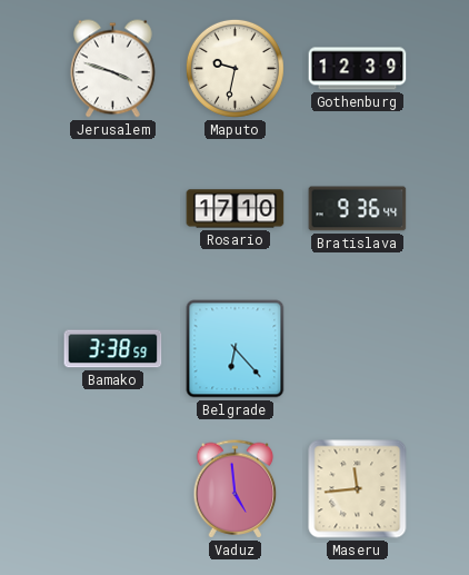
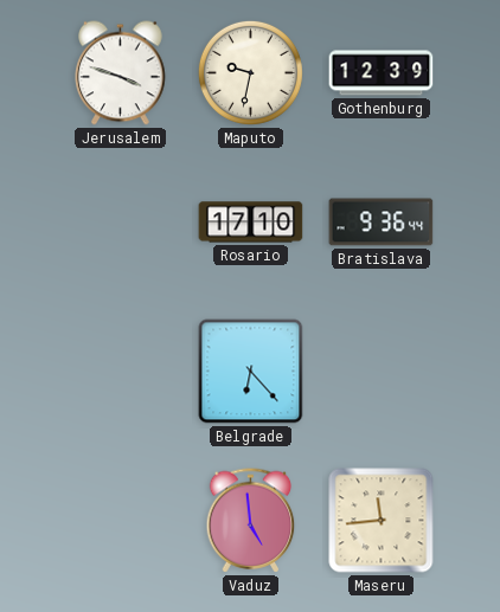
Bamako: 3:38 -> none (113, 349)
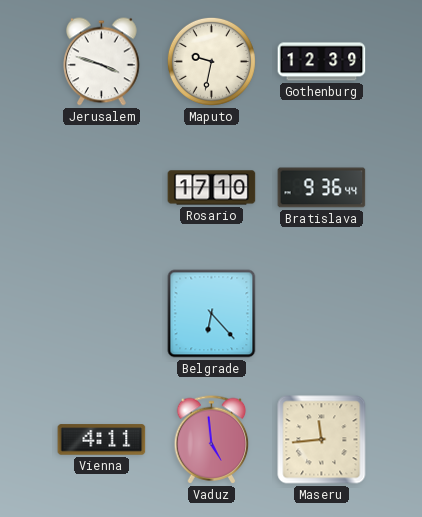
Vienna: none -> 4:11 (102, 440)
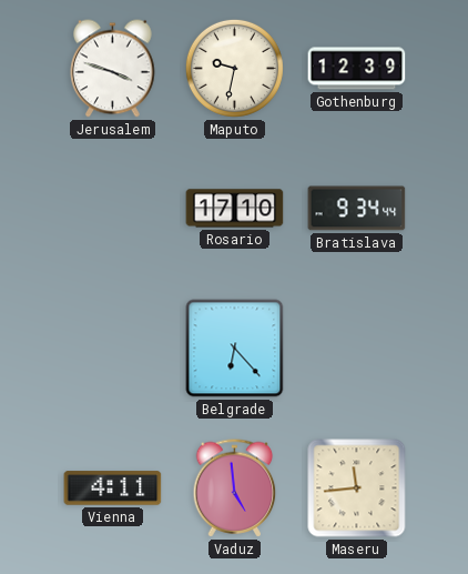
Bratislava: 9:36 -> 9:34 (357, 209)
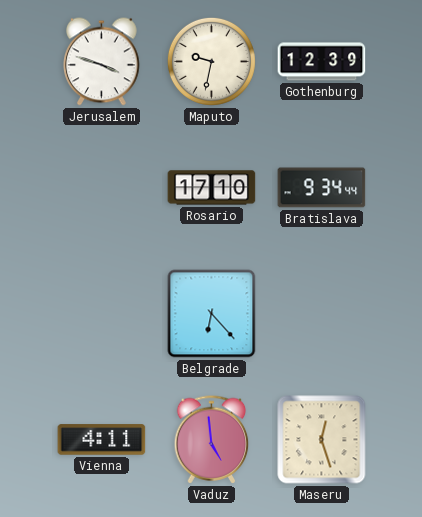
Maseru: 11:44 -> 12:27 (322, 440)
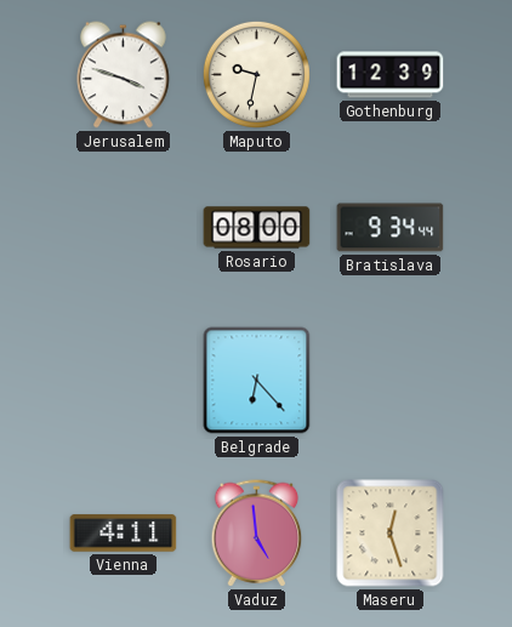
Rosario: 17:10 -> 08:00 (257, 228)
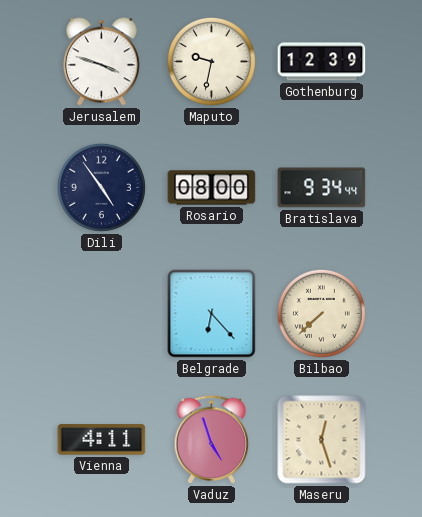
Dili: none -> 4:54 (101, 187)
Bilbao: none -> 7:38 (321, 313)
Vaduz: 4:59 -> 4:57 (212, 440)
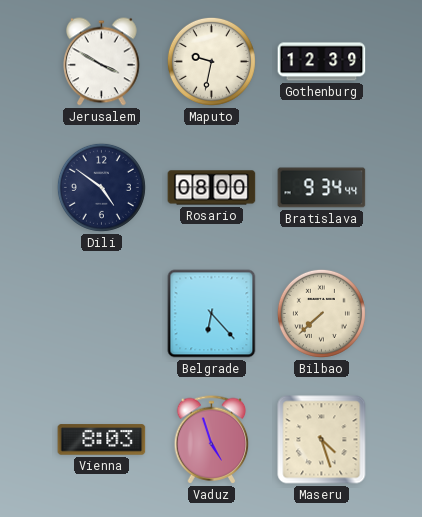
Jerusalem: 3:48 -> 3:50 (102, 62)
Dili: 4:54 -> 4:51 (101, 187)
Vienna: 4:11 -> 8:03 (102, 440)
Maseru: 12:27 -> 4:27 (322, 440)
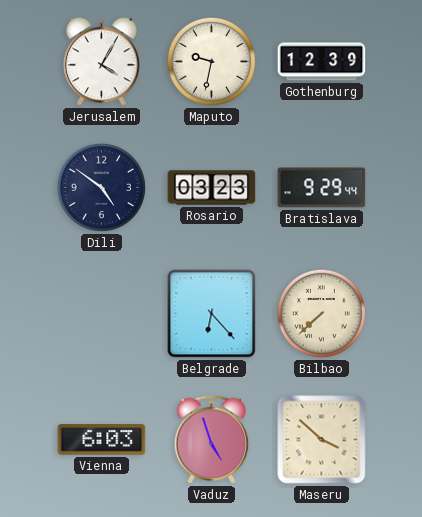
Jerusalem: 3:50 -> 4:05 (102, 62)
Rosario: 08:00 -> 03:23 (212, 188)
Bratislava: 9:34 -> 9:29 (322, 188)
Vienna: 8:03 -> 6:03 (102, 440)
Maseru: 4:27 -> 3:52 (322, 440)
